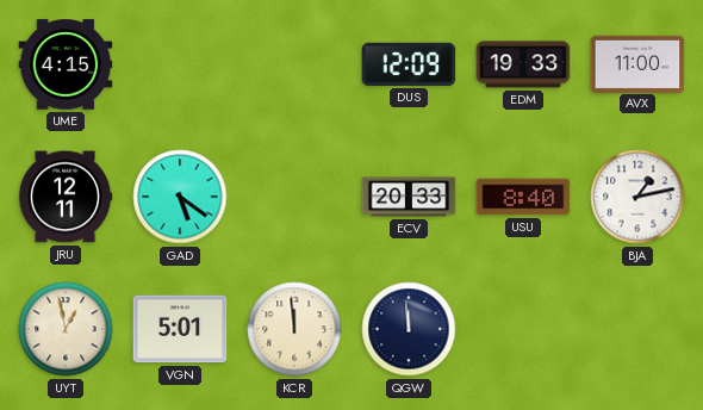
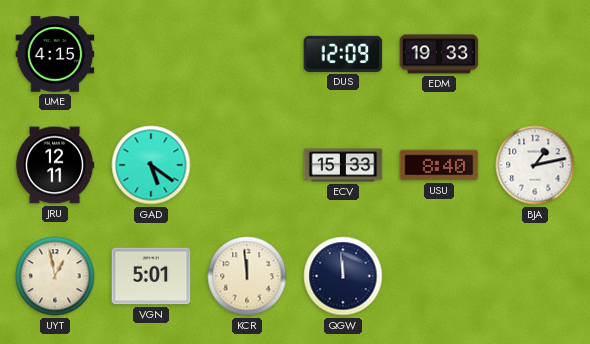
AVX: 11:00 -> none (637, 63)
ECV: 20:33 -> 15:33 (343, 165)
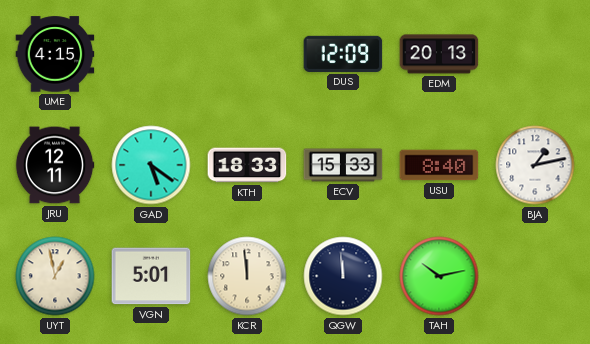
EDM: 19:33 -> 20:13 (439, 54)
KTH: none -> 18:33 (247, 165)
TAH: none -> 10:13 (439, 276)
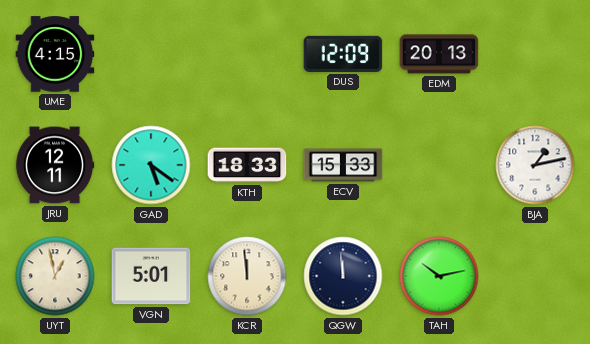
USU: 8:40 -> none (439, 165)
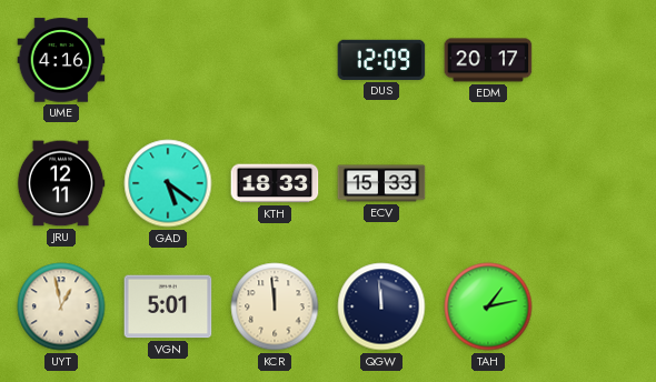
UME: 4:15 -> 4:16 (61, 60)
EDM: 20:13 -> 20:17 (488, 60)
BJA: 1:13 -> none (535, 165)
TAH: 10:13 -> 1:13 (488, 306)
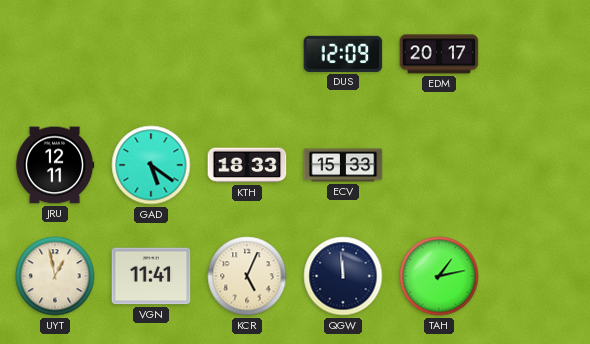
UME: 4:16 -> none (61, 60)
VGN: 5:01 -> 11:41 (151, 276)
KCR: 11:59 -> 5:04 (247, 276)
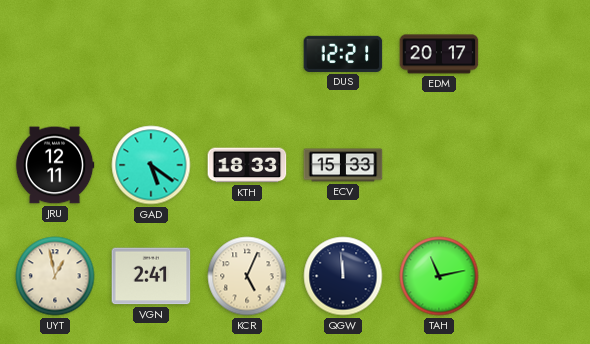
DUS: 12:09 -> 12:21 (343, 54)
VGN: 11:41 -> 2:41 (151, 276)
TAH: 1:13 -> 11:13 (439, 276)
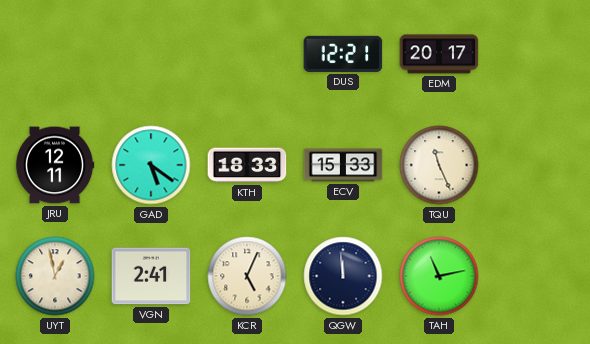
TQU: none -> 11:26 (439, 165)
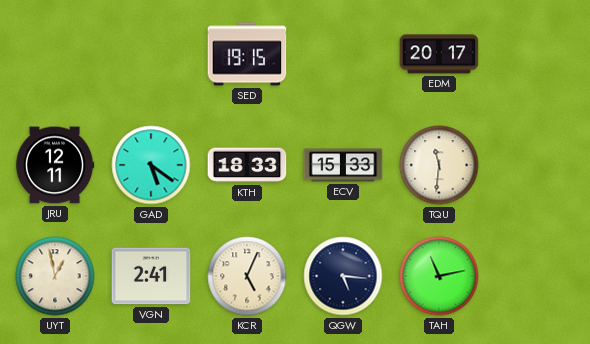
SED: none -> 19:15 (247, 54)
DUS: 12:21 -> none (343, 54)
TQU: 11:26 -> 11:31 (439, 165)
QGW: 11:59 -> 5:16 (343, 276)
